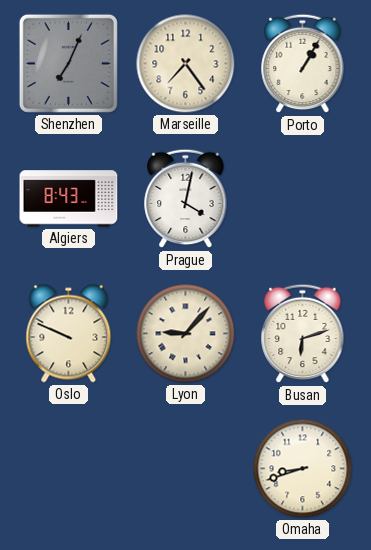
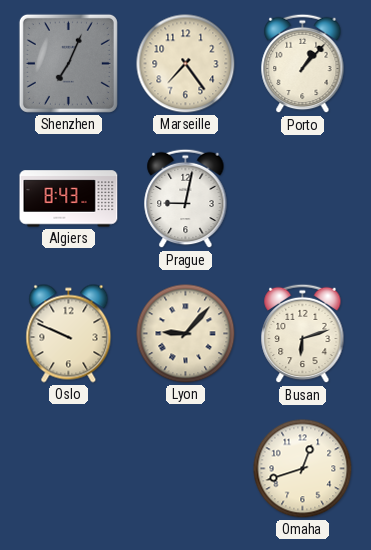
Porto: 1:05 -> 1:07 (303, 64)
Prague: 4:02 -> 9:02 (186, 199)
Omaha: 8:42 -> 12:42 (303, 469)
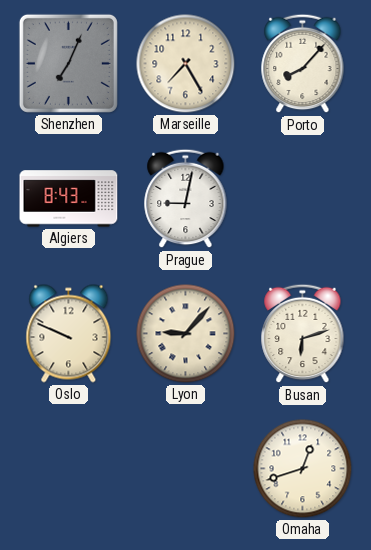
Marseille: 7:24 -> 7:25 (186, 64)
Porto: 1:07 -> 8:07 (303, 64)
